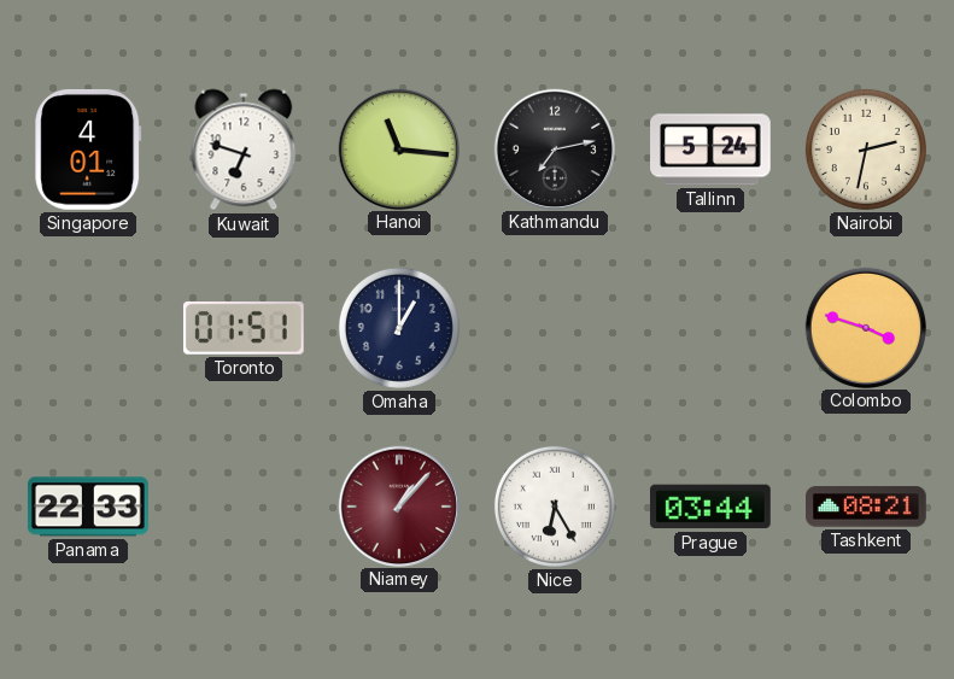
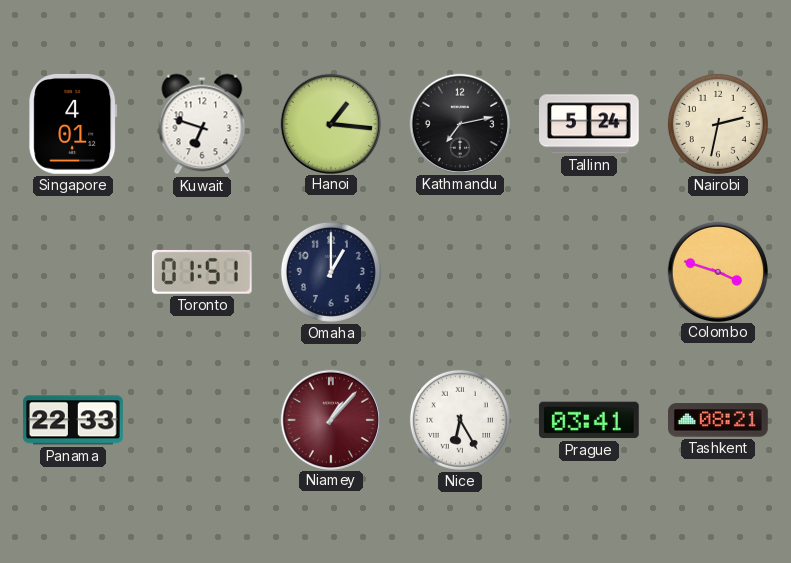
Hanoi: 11:16 -> 1:16 (330, 123)
Prague: 03:44 -> 03:41 (589, 420)
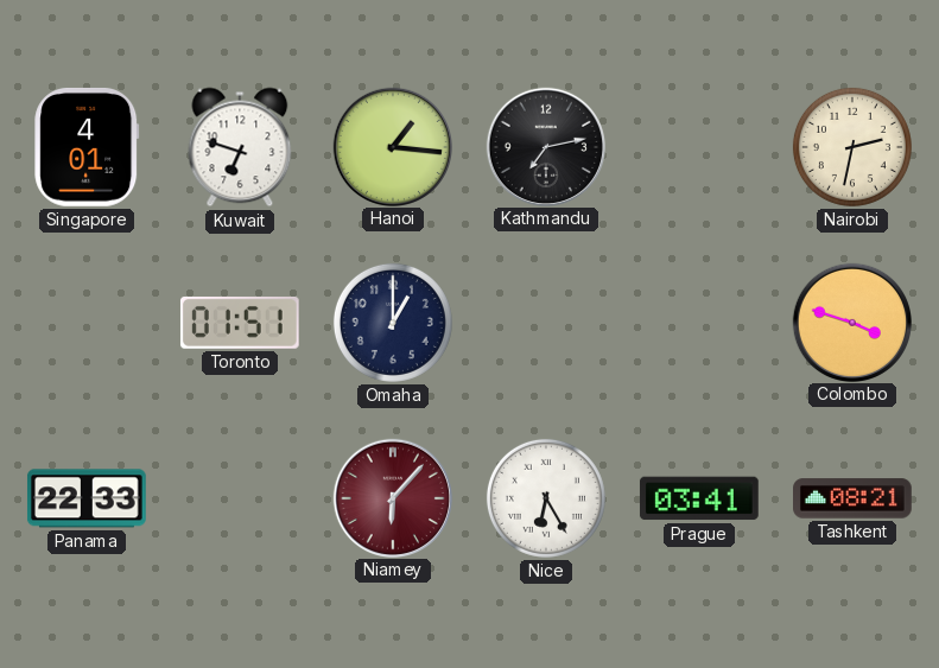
Tallinn: 5:24 -> none (590, 124)
Niamey: 1:07 -> 6:07 (392, 497)
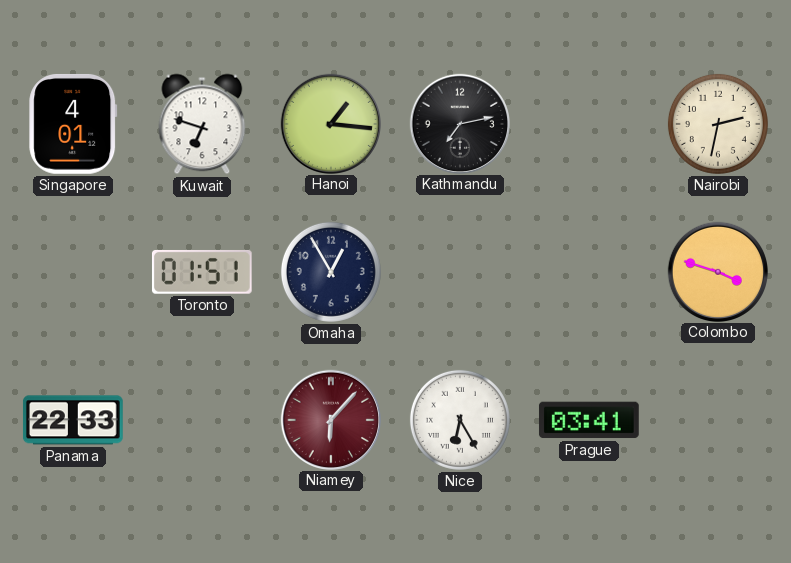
Omaha: 1:00 -> 12:55 (331, 272)
Tashkent: 08:21 -> none (854, 498)
